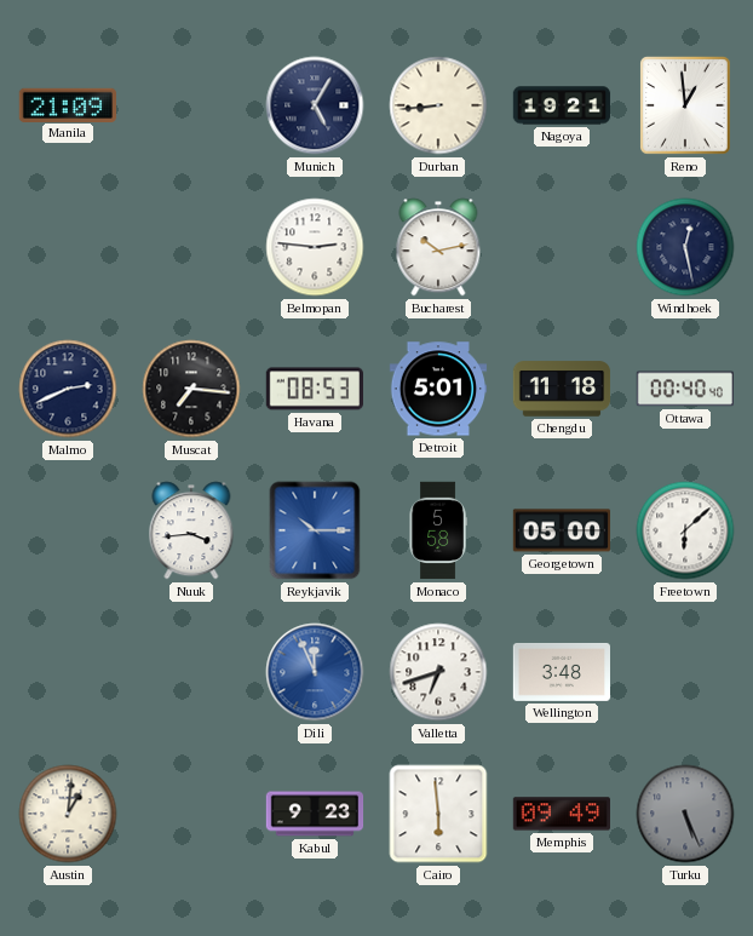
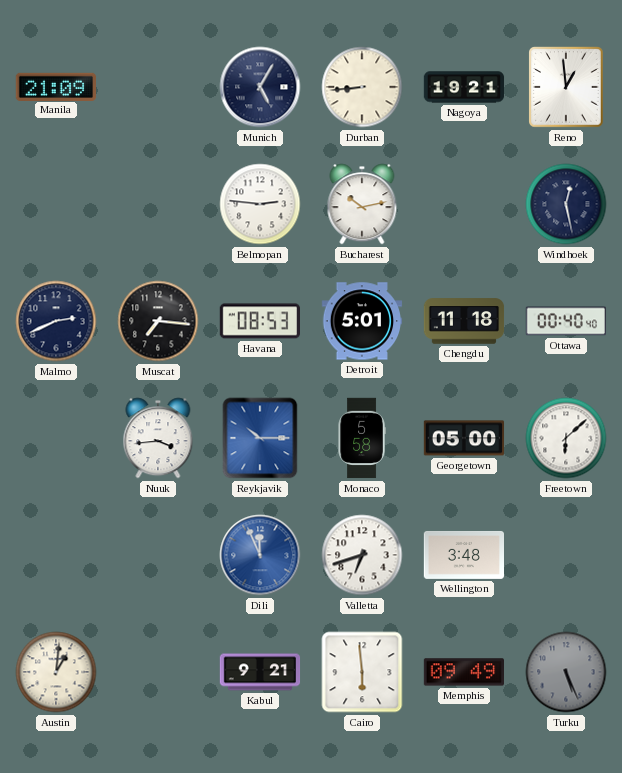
Kabul: 9:23 -> 9:21 (260, 672)
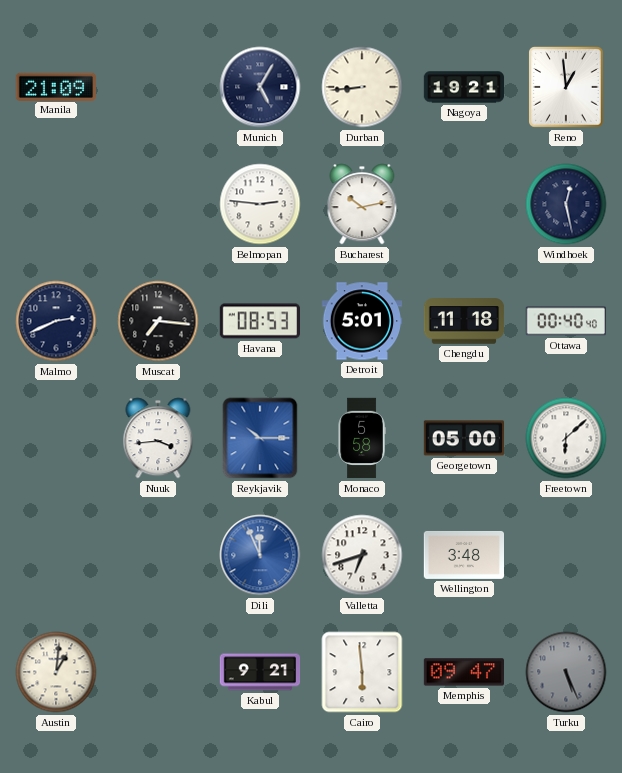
Memphis: 09:49 -> 09:47 (463, 672)
